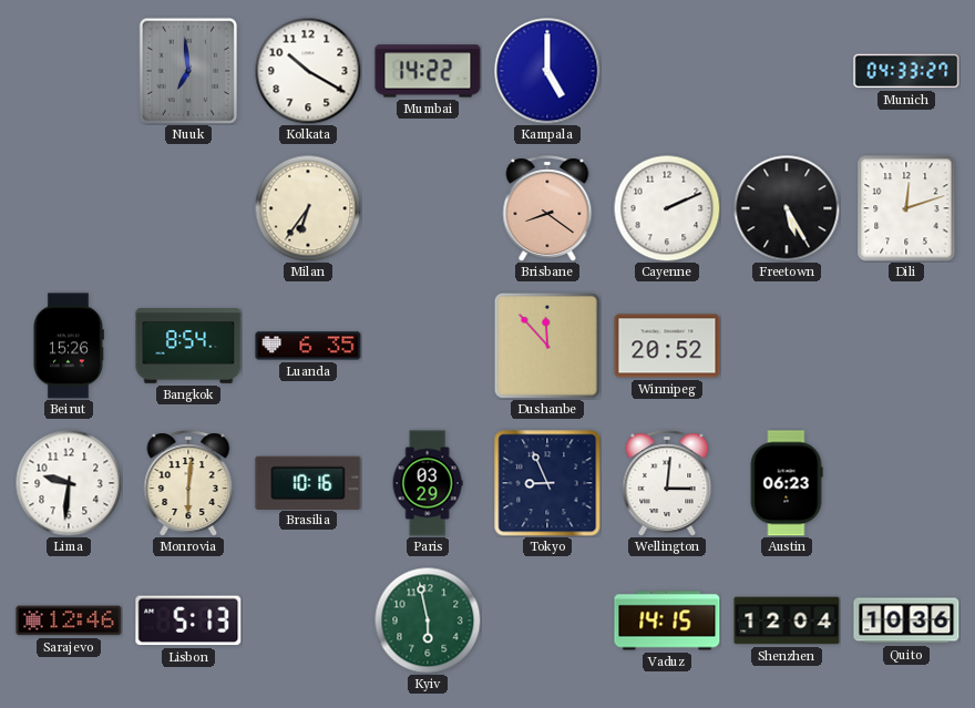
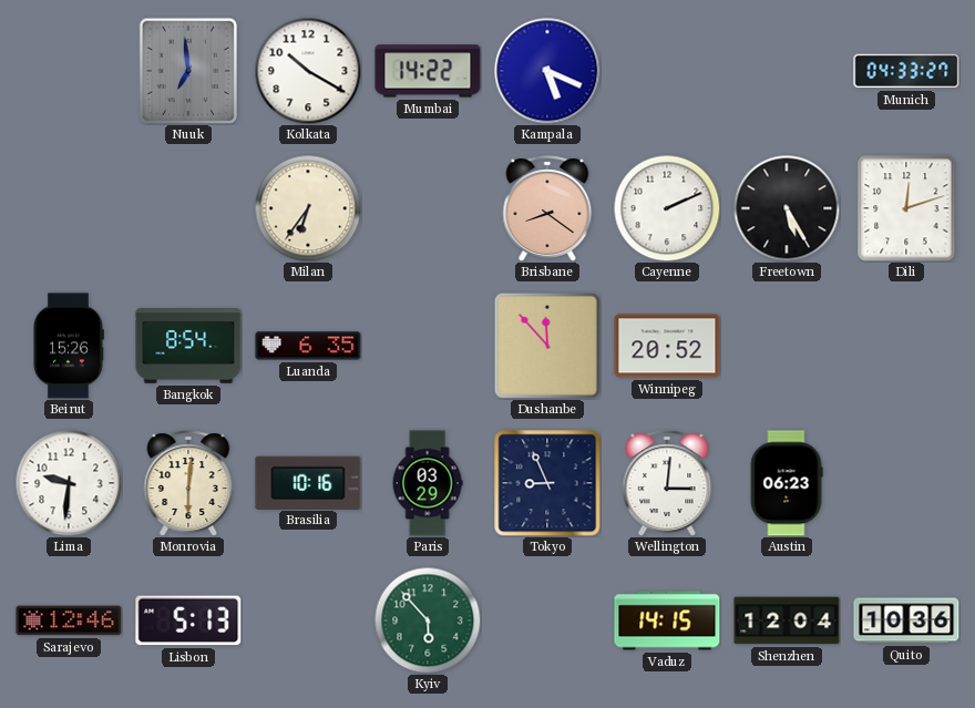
Kampala: 5:00 -> 5:19 (547, 71)
Kyiv: 5:58 -> 5:53 (428, 620)
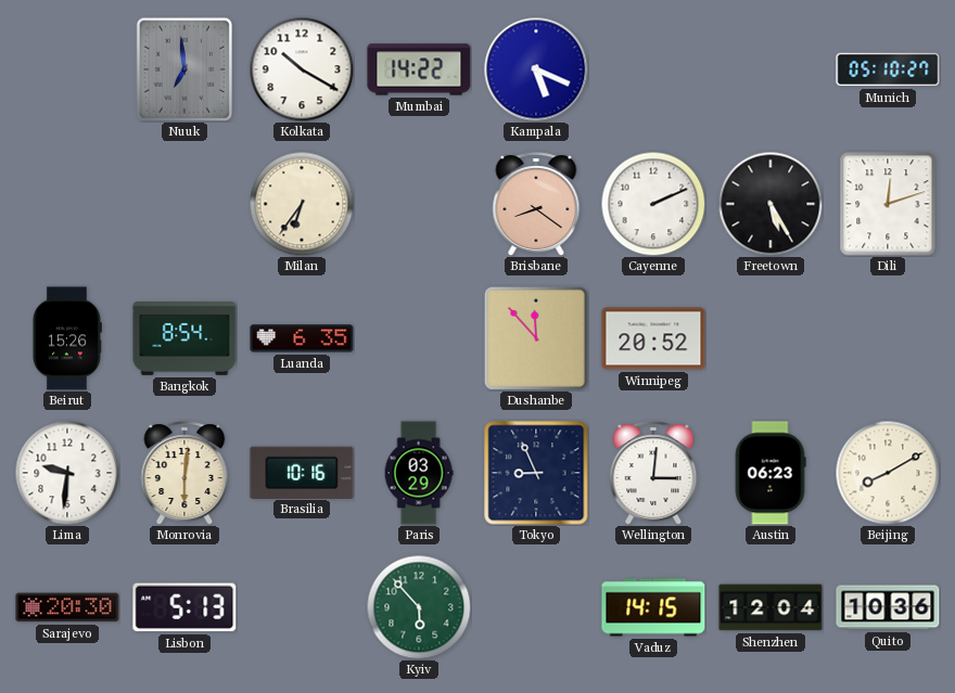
Munich: 04:33 -> 05:10 (888, 69)
Beijing: none -> 8:10 (888, 473)
Sarajevo: 12:46 -> 20:30 (67, 607)
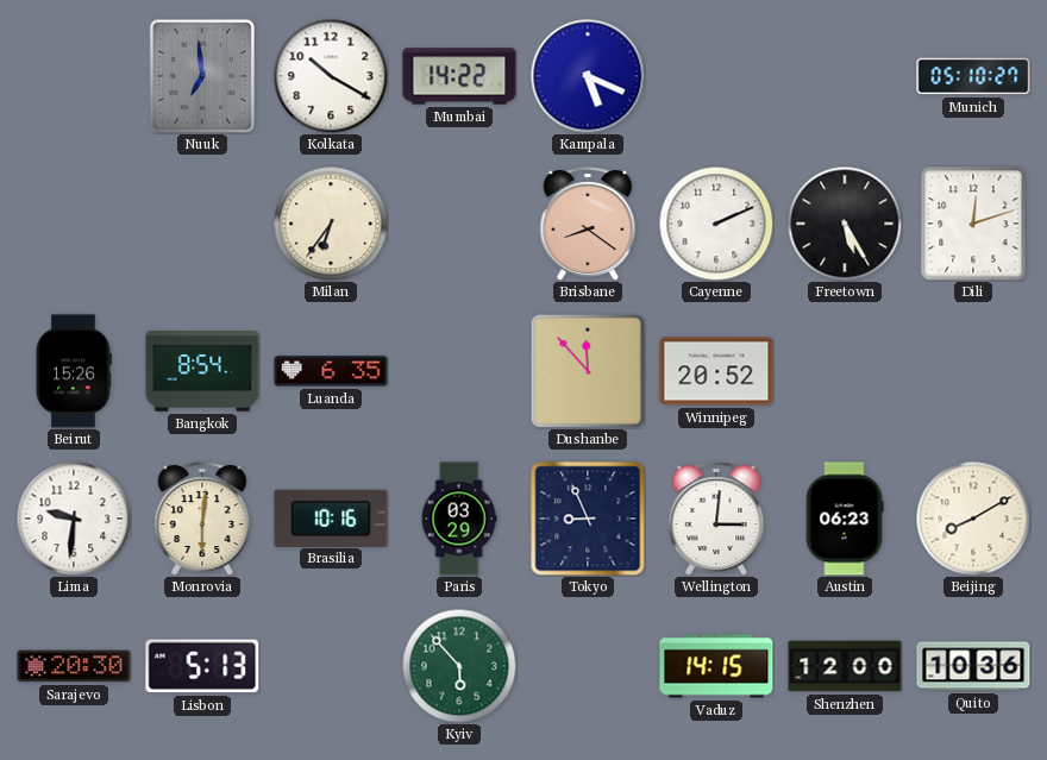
Shenzhen: 12:04 -> 12:00 (845, 666)
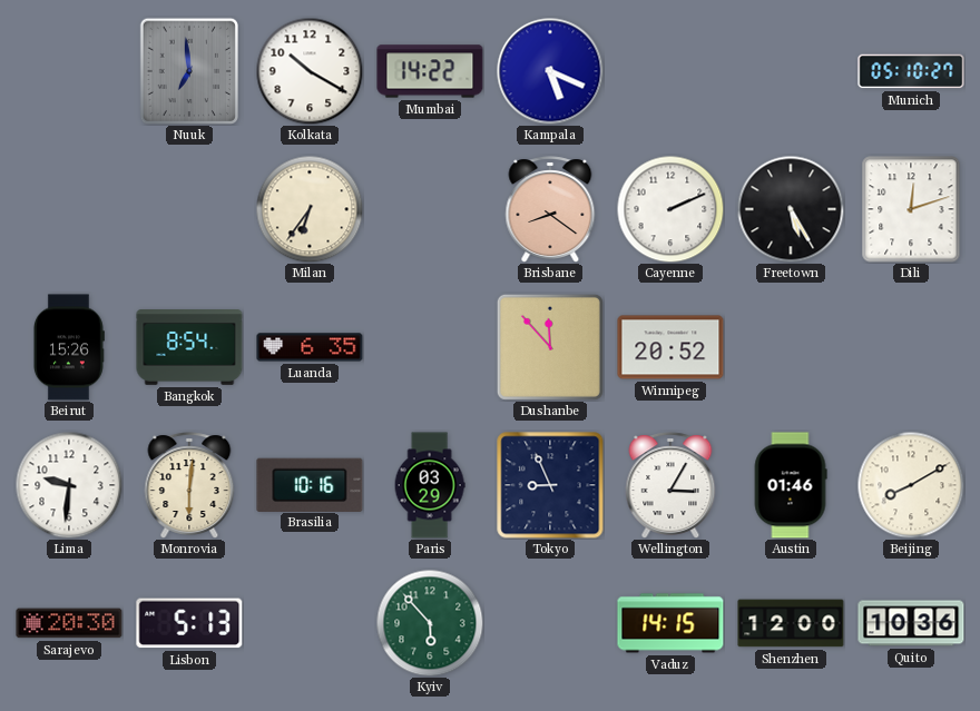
Wellington: 3:01 -> 3:05 (670, 485)
Austin: 06:23 -> 01:46 (791, 485)
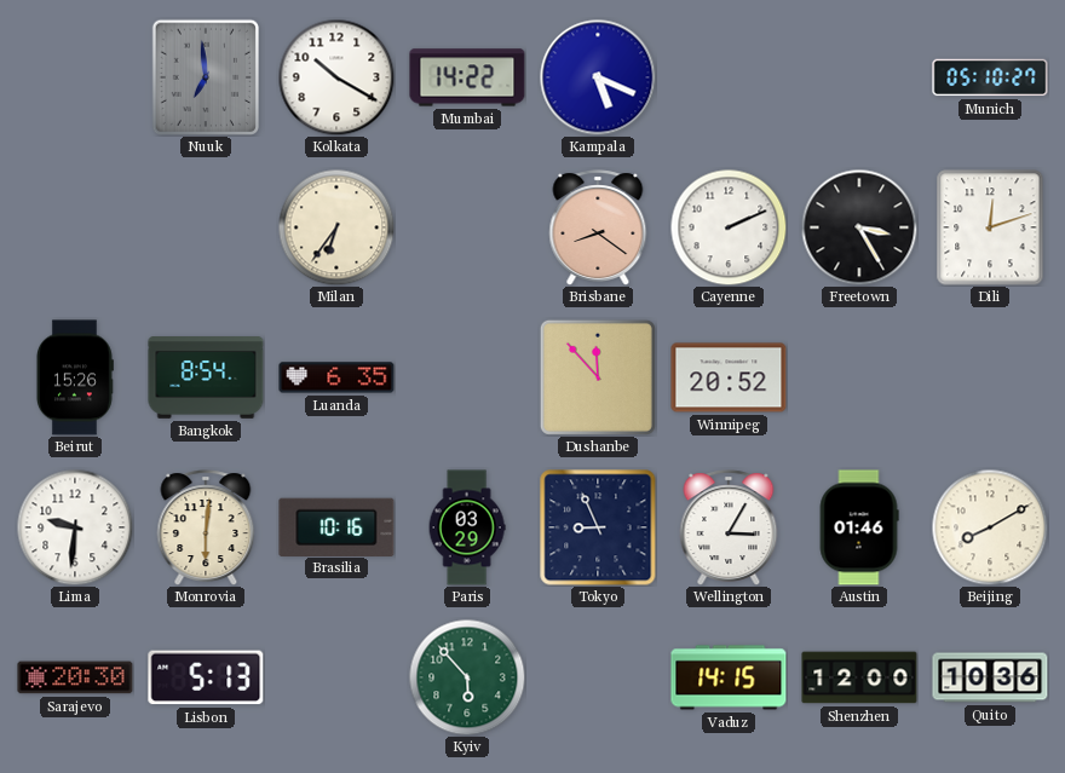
Freetown: 5:25 -> 3:25 (859, 227)
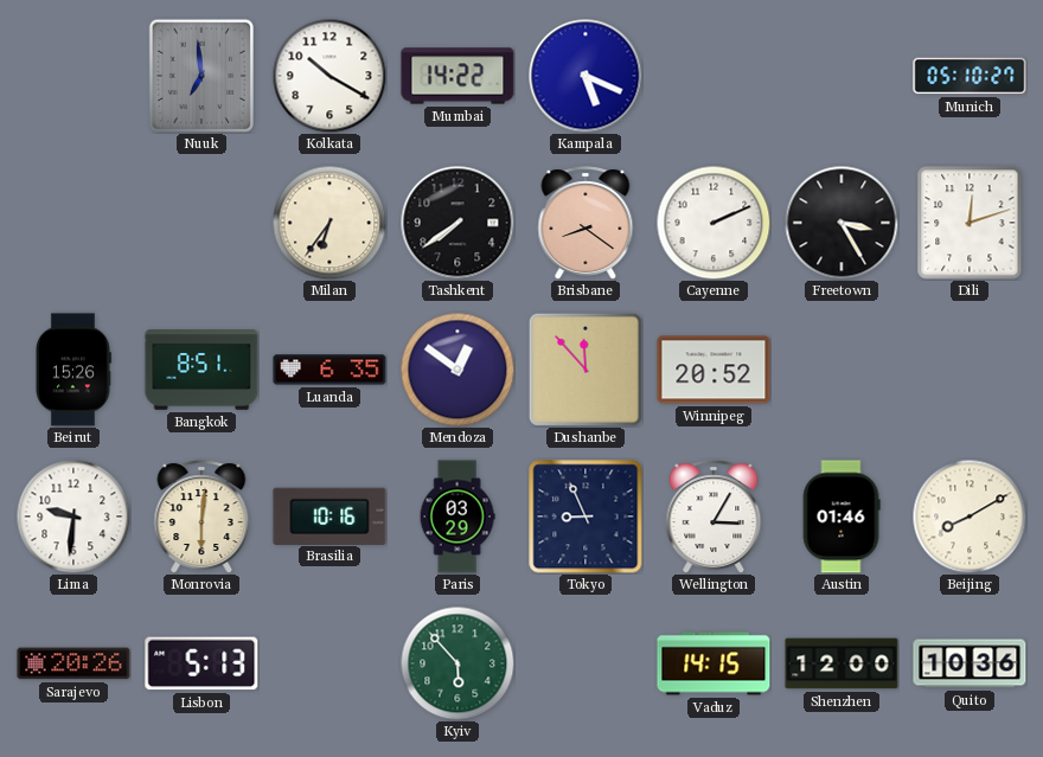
Tashkent: none -> 7:39 (457, 223)
Bangkok: 8:54 -> 8:51 (201, 371)
Mendoza: none -> 12:51 (457, 370)
Sarajevo: 20:30 -> 20:26 (73, 663)
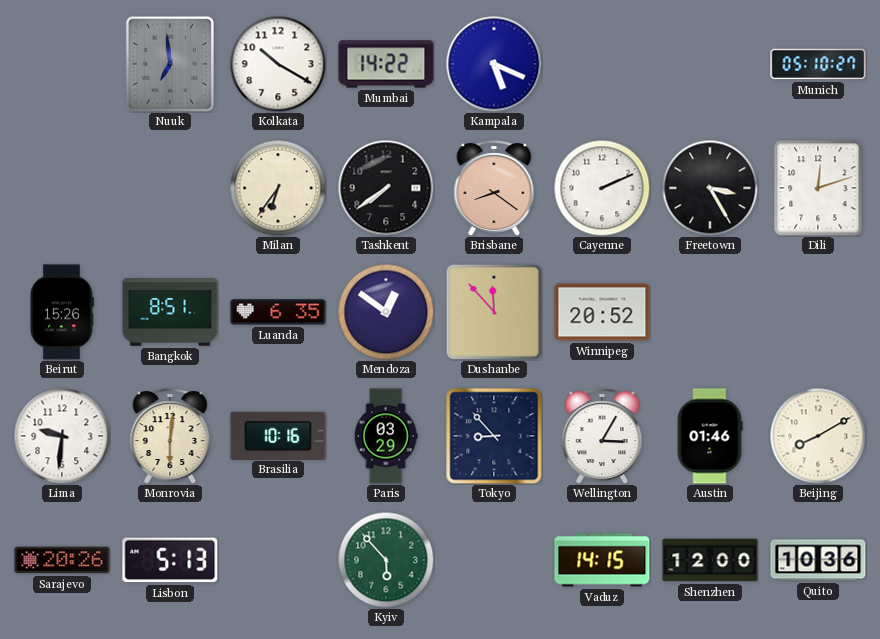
Tokyo: 8:56 -> 8:53 (494, 436)
